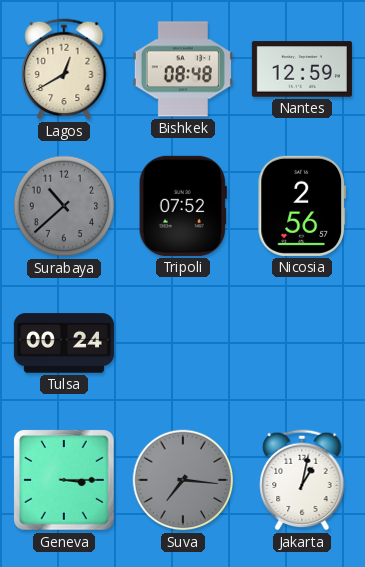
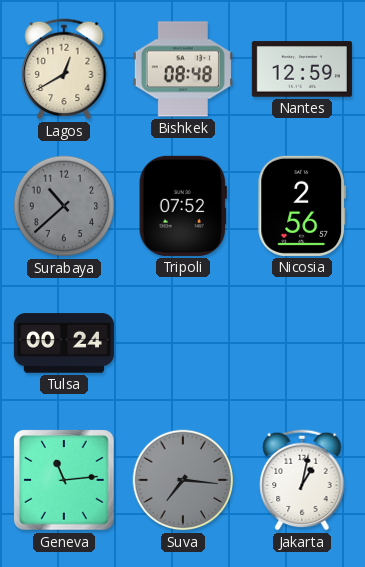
Geneva: 3:15 -> 11:14 (64, 480)
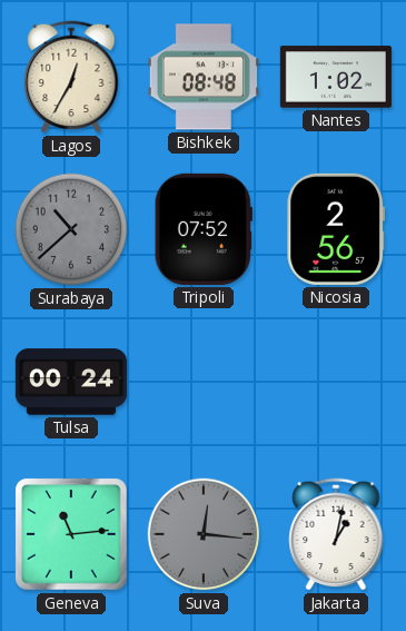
Lagos: 12:40 -> 12:35 (71, 77)
Nantes: 12:59 -> 1:02 (336, 77)
Suva: 7:16 -> 12:16 (204, 534)
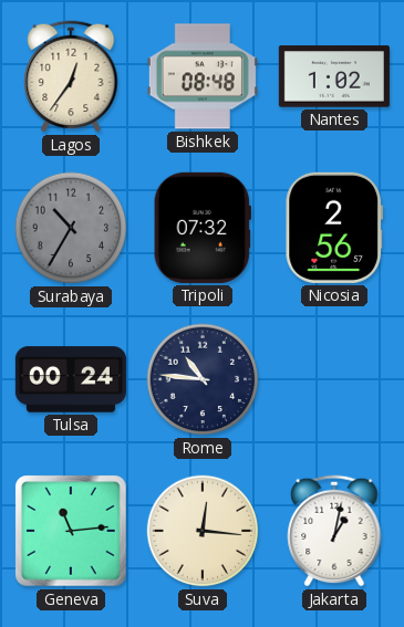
Lagos: 12:35 -> 12:36 (71, 76)
Surabaya: 10:38 -> 10:35 (71, 228)
Tripoli: 07:52 -> 07:32 (203, 228)
Rome: none -> 10:46 (203, 379)
Suva dial: grey -> cream (203, 531)
